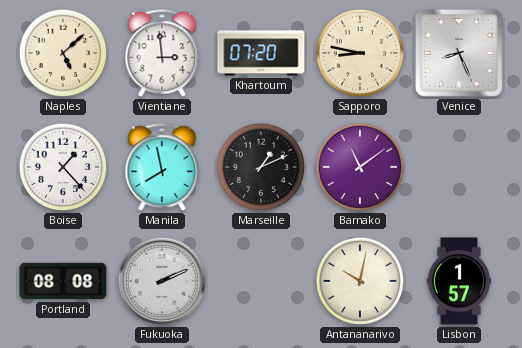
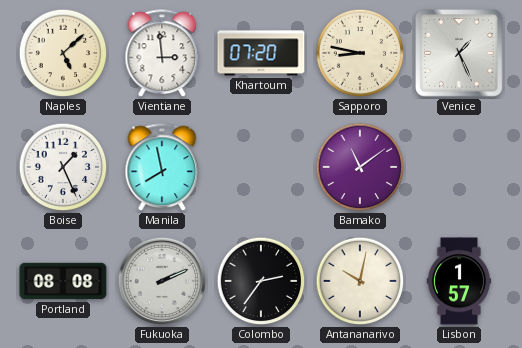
Venice: 8:26 -> 1:26 (460, 54)
Boise: 1:23 -> 1:26 (63, 167)
Marseille: 1:11 -> none (261, 167)
Colombo: none -> 2:36 (261, 281)
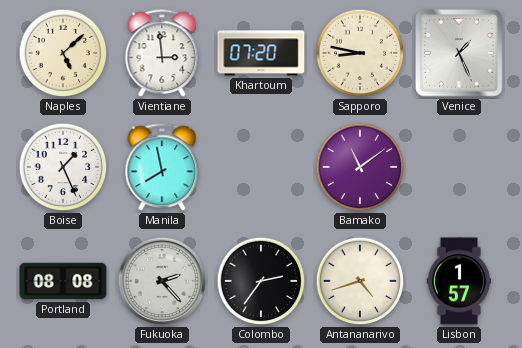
Fukuoka: 2:11 -> 2:23 (162, 281)
Antananarivo: 10:02 -> 4:42 (360, 281)
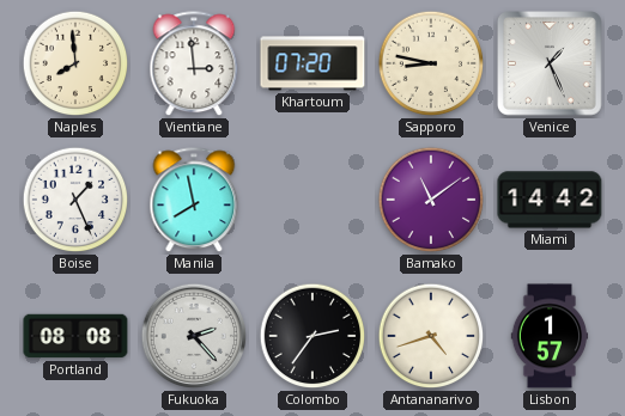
Naples: 5:08 -> 7:59 (75, 63)
Miami: none -> 14:42 (550, 200)
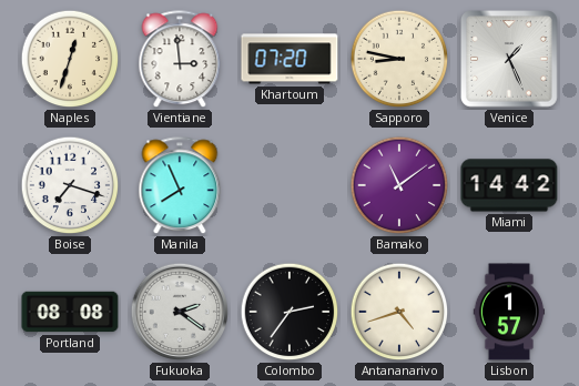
Naples: 7:59 -> 12:33 (70, 59)
Boise: 1:26 -> 7:18 (70, 185)
Manila: 7:58 -> 7:56 (180, 186)
Fukuoka: 2:23 -> 2:21 (180, 312)
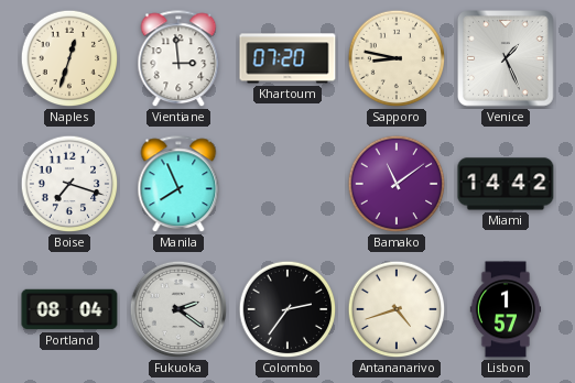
Portland: 08:08 -> 08:04 (69, 309)
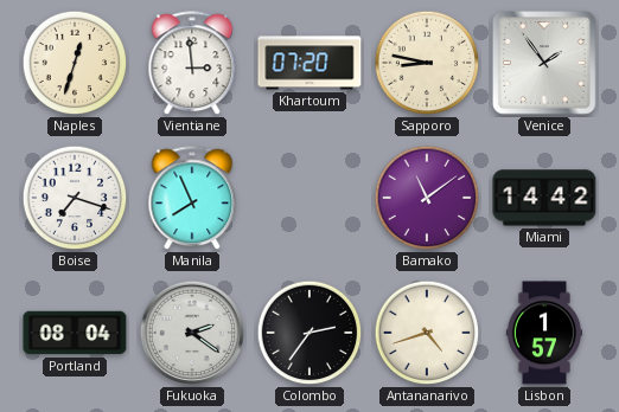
Venice: 1:26 -> 1:54 (545, 64)
